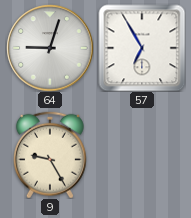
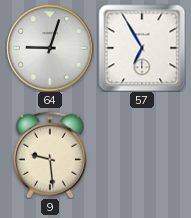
9: 9:25 -> 9:29 (50, 155)
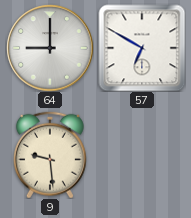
64: 9:03 -> 9:00 (50, 48)
57: 6:55 -> 6:50 (142, 48)
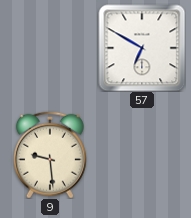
64: 9:00 -> none (50, 48)
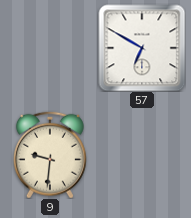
9: 9:29 -> 9:31 (50, 155)
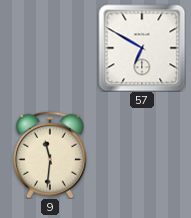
9: 9:31 -> 11:31 (50, 155)
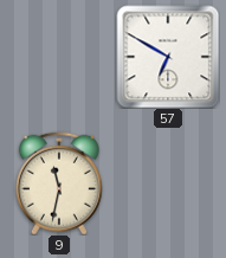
9: 11:31 -> 11:32 (59, 183)
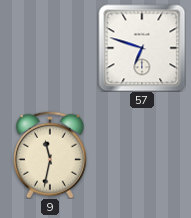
57: 6:50 -> 6:48 (142, 48)
